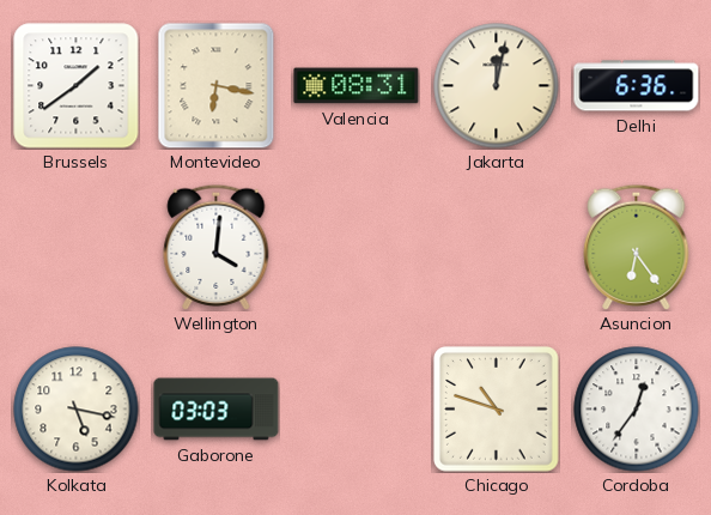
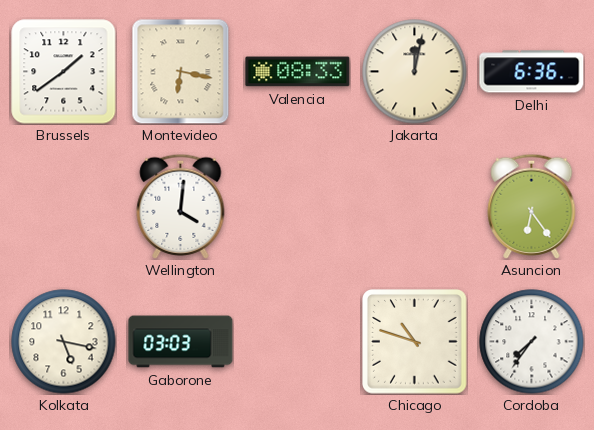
Valencia: 08:31 -> 08:33 (298, 72)
Cordoba: 12:36 -> 7:36 (532, 342)
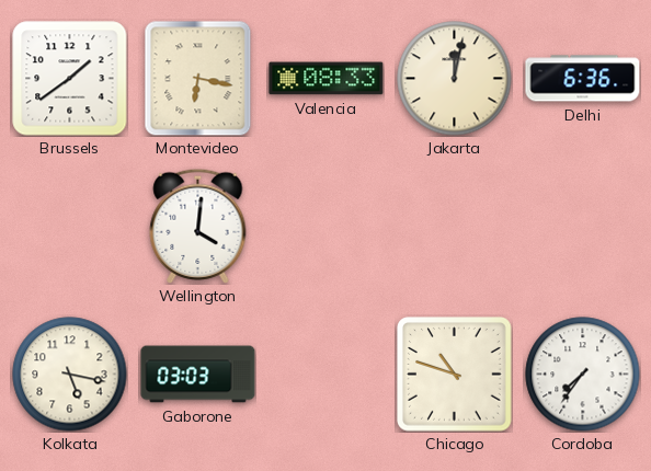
Asuncion: 6:24 -> none (532, 206)
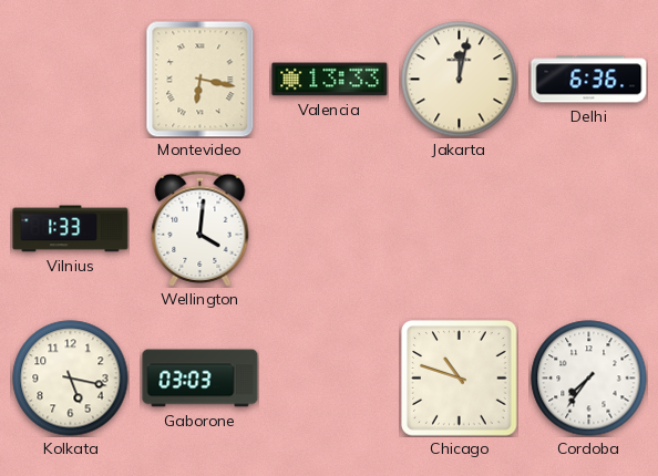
Brussels: 1:39 -> none (70, 79)
Valencia: 08:33 -> 13:33 (330, 80)
Vilnius: none -> 1:33 (71, 229)
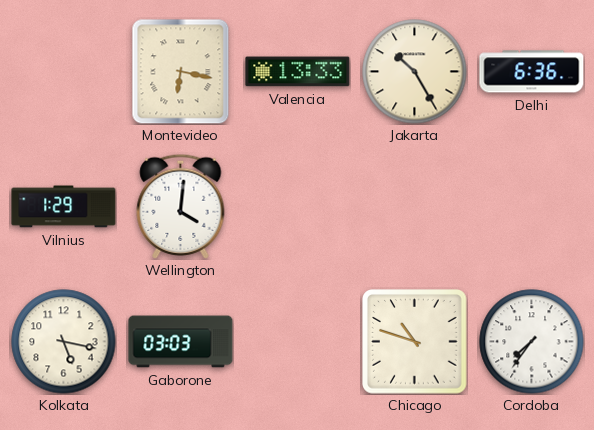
Jakarta: 12:02 -> 10:25 (415, 72)
Vilnius: 1:33 -> 1:29 (64, 207)
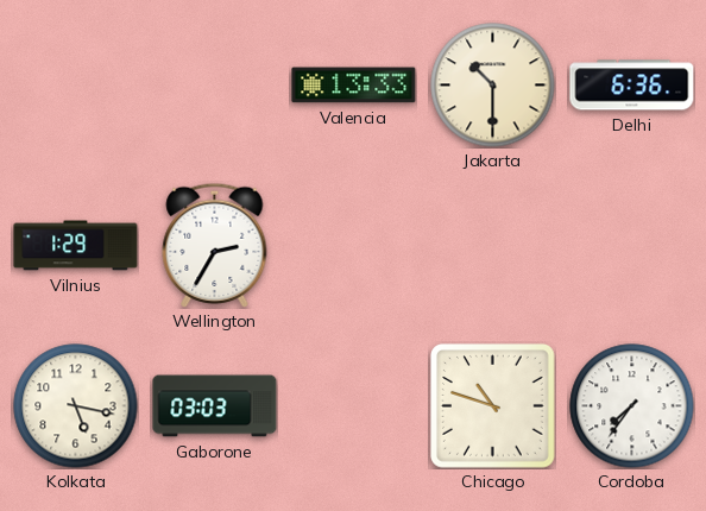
Montevideo: 6:17 -> none (181, 72)
Jakarta: 10:25 -> 10:30 (493, 86)
Wellington: 4:01 -> 2:35 (215, 245)
